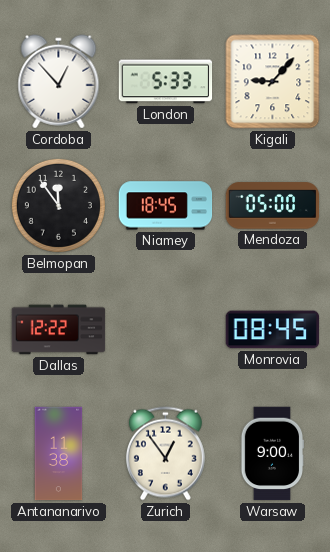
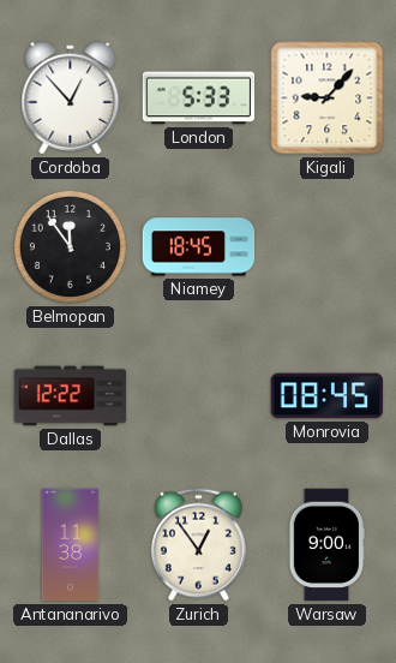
Mendoza: 05:00 -> none (273, 206)
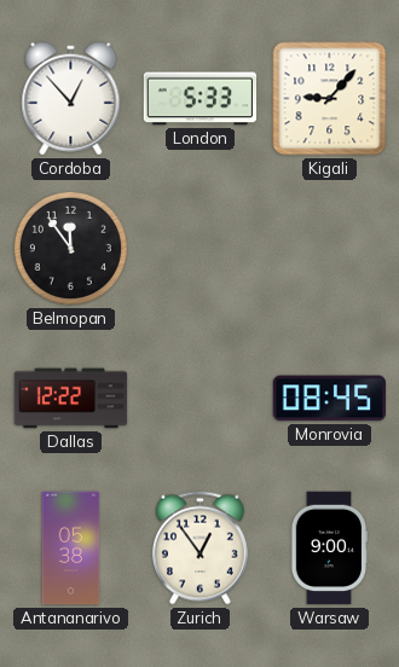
Niamey: 18:45 -> none (199, 247)
Antananarivo: 11:38 -> 05:38 (71, 549)
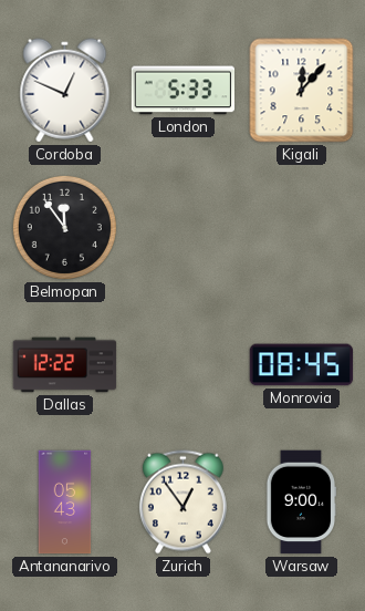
Cordoba: 12:53 -> 12:49 (65, 91)
Kigali: 9:07 -> 12:07 (302, 91)
Antananarivo: 05:38 -> 05:43 (65, 503)
